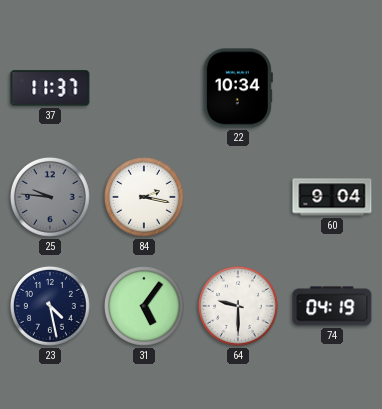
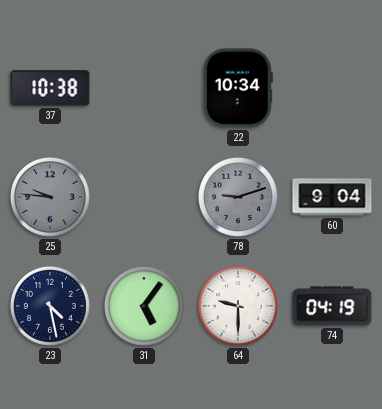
37: 11:37 -> 10:38 (50, 88)
84: 2:17 -> none (144, 197)
78: none -> 9:12 (238, 197)
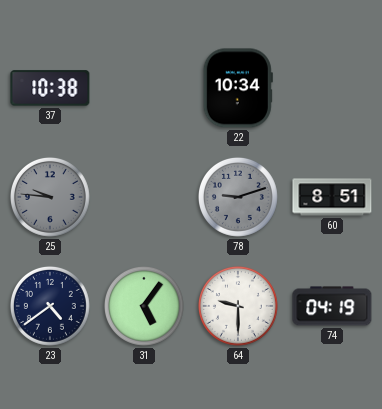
60: 9:04 -> 8:51 (332, 197)
23: 4:28 -> 4:39 (50, 306)
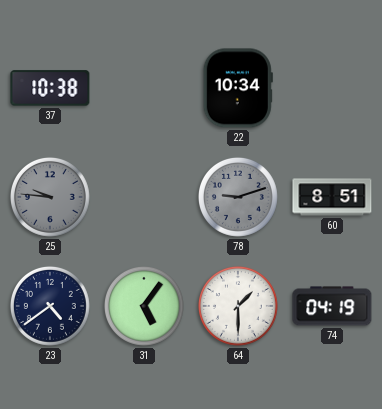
64: 9:30 -> 1:30 (238, 306)
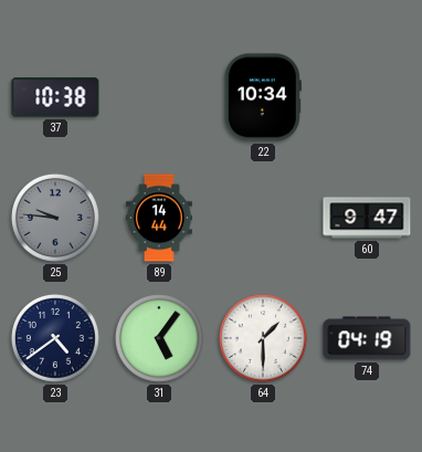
89: none -> 14:44 (159, 218)
78: 9:12 -> none (238, 197)
60: 8:51 -> 9:47 (367, 218)
